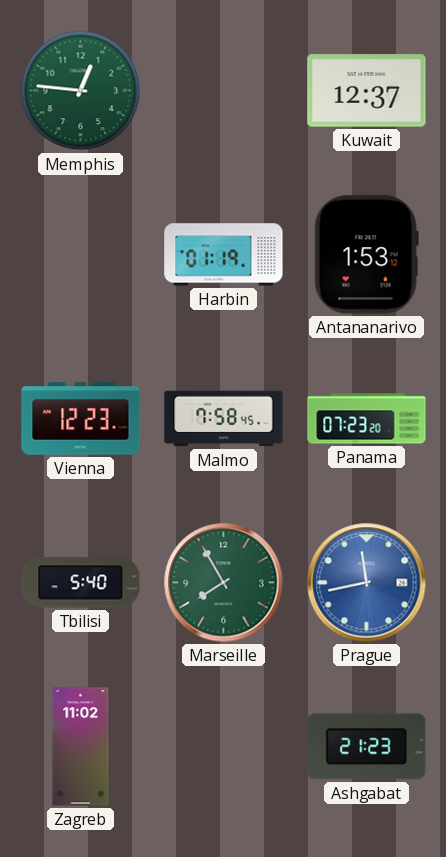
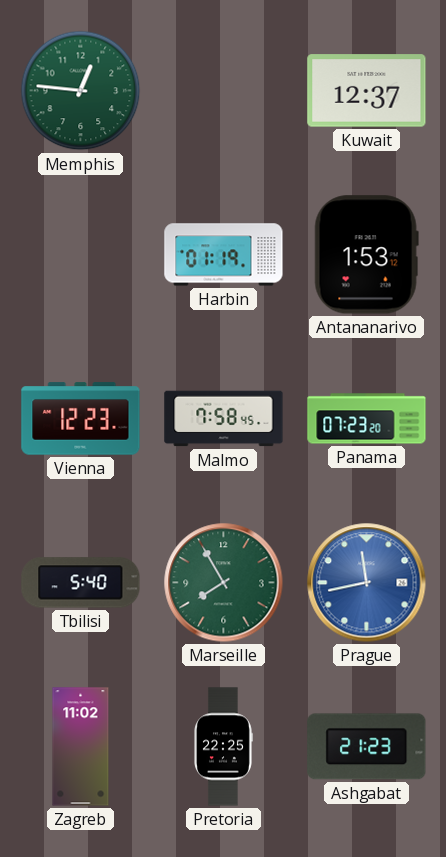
Pretoria: none -> 22:25 (223, 747)
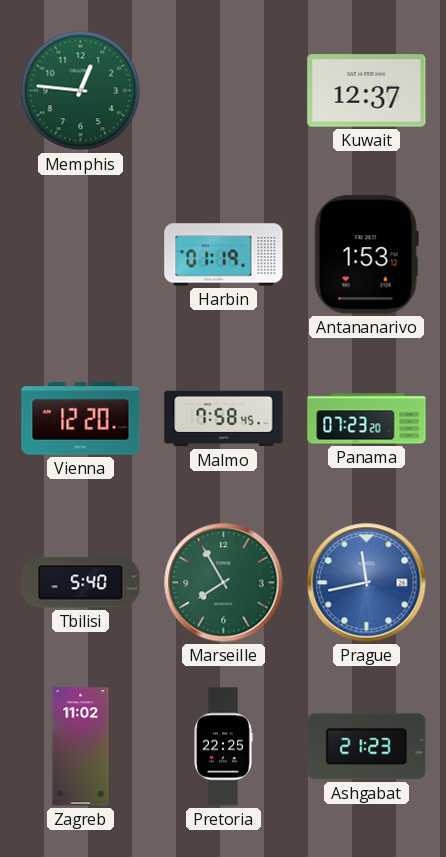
Vienna: 12:23 -> 12:20 (81, 419)
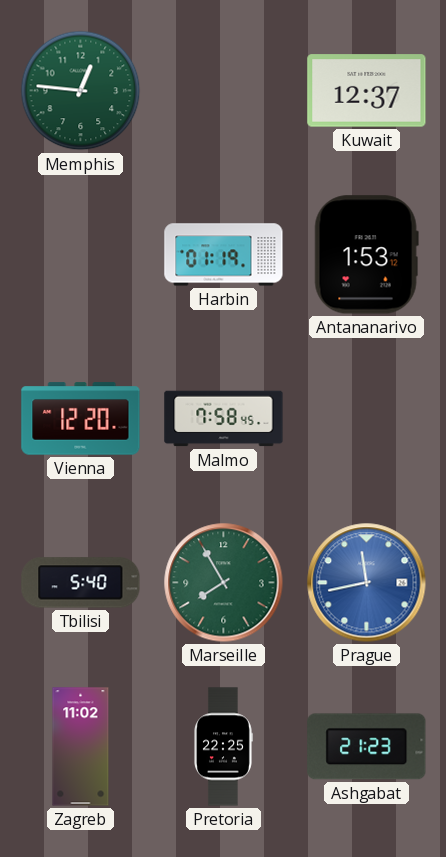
Panama: 07:23 -> none (367, 419)
